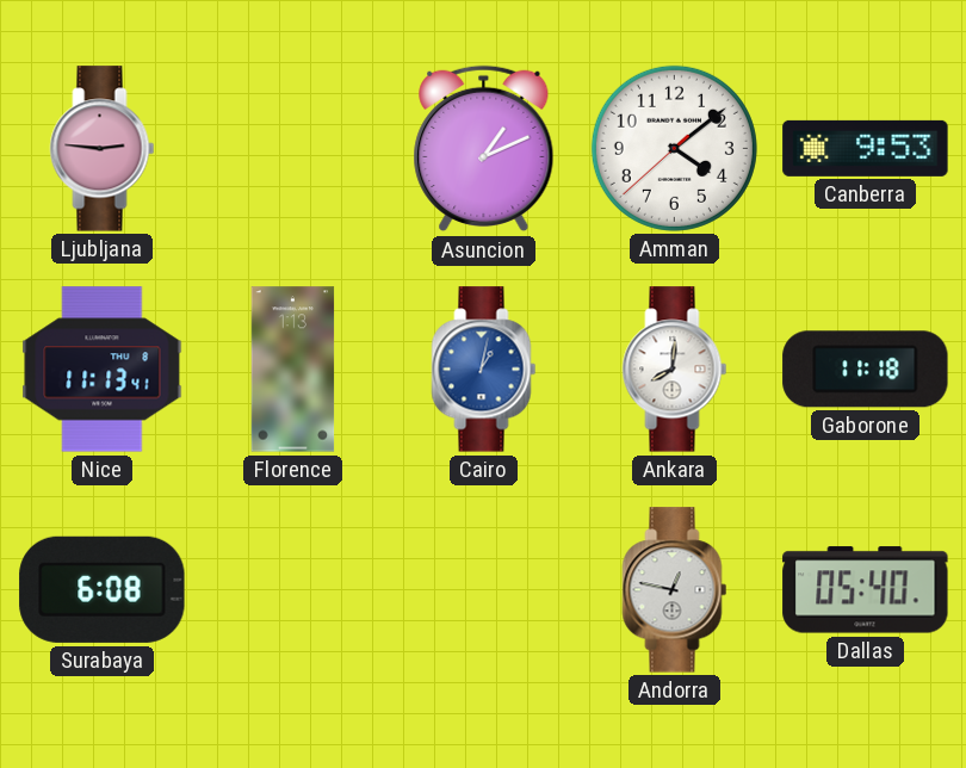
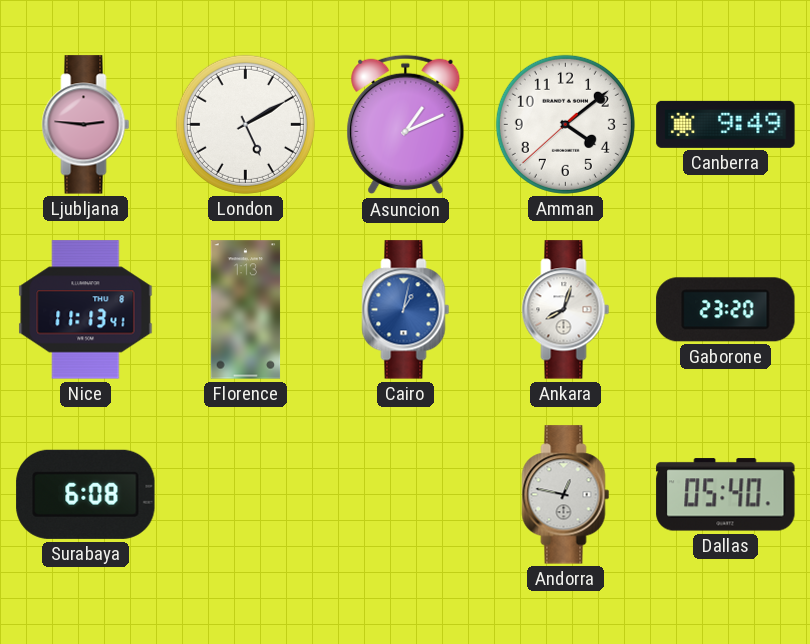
London: none -> 5:10 (245, 124)
Canberra: 9:53 -> 9:49 (726, 124)
Ankara: 8:01 -> 8:03 (566, 310)
Gaborone: 11:18 -> 23:20 (726, 310)
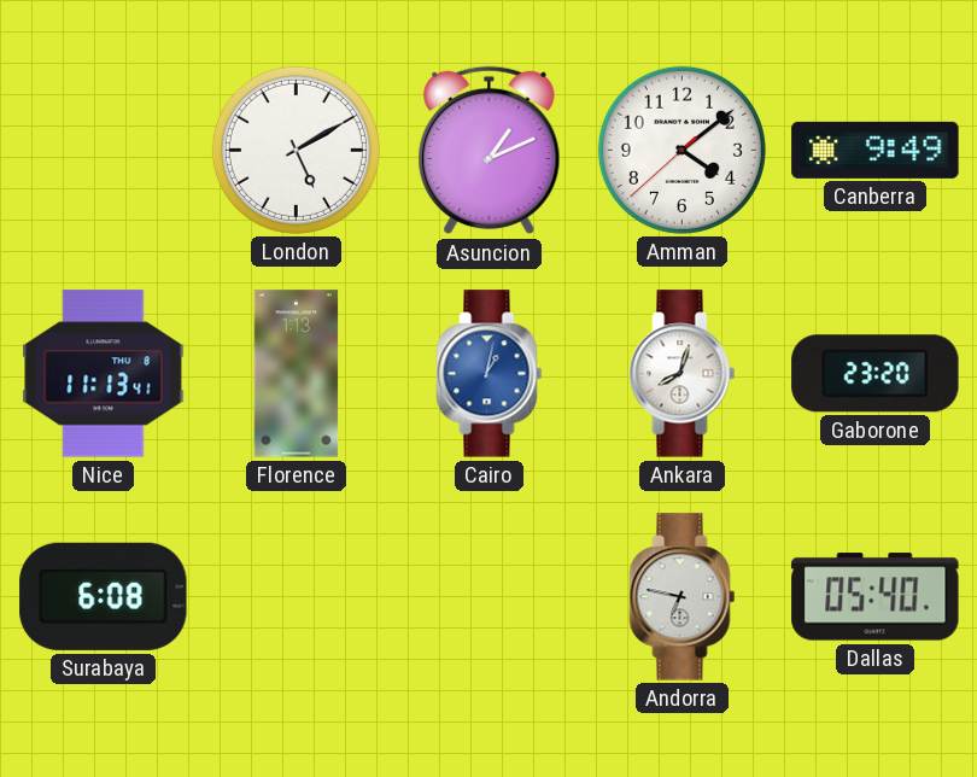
Ljubljana: 2:46 -> none (86, 125)
Andorra: 12:47 -> 6:47 (683, 597)
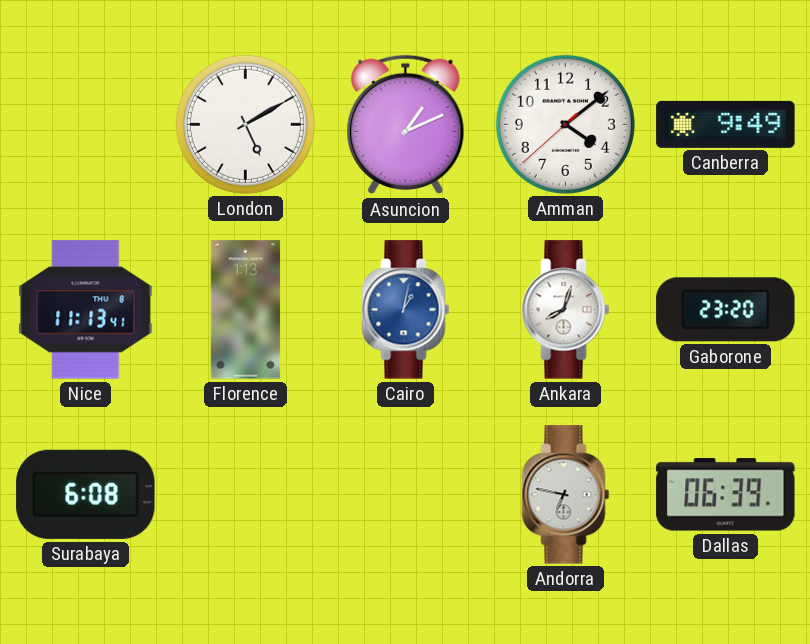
Dallas: 05:40 -> 06:39 (726, 495)
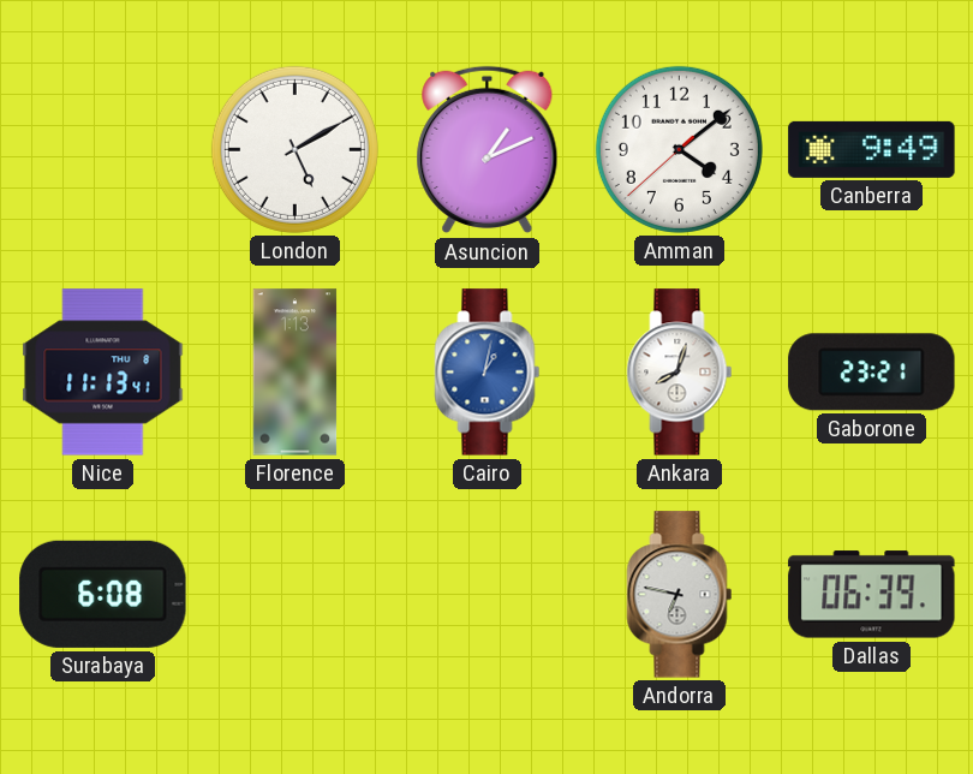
Gaborone: 23:20 -> 23:21 (872, 373)
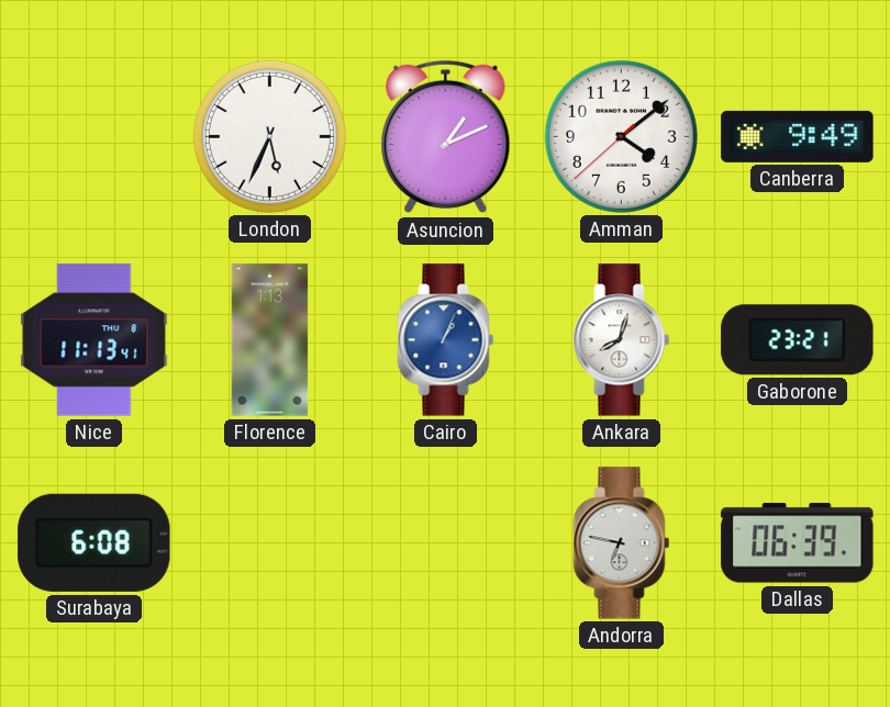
London: 5:10 -> 5:34 (269, 136)
Cairo: 1:02 -> 1:04 (446, 340)
